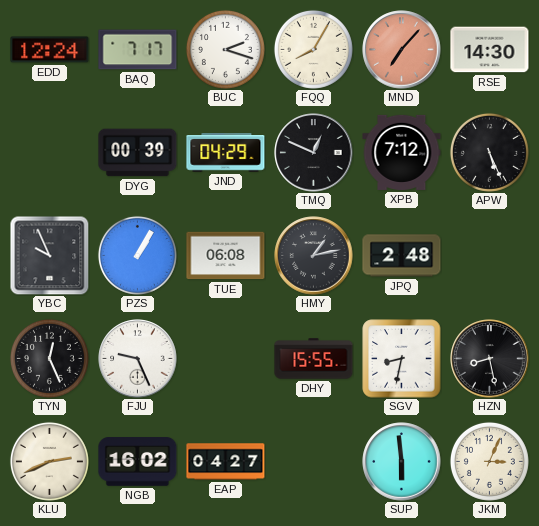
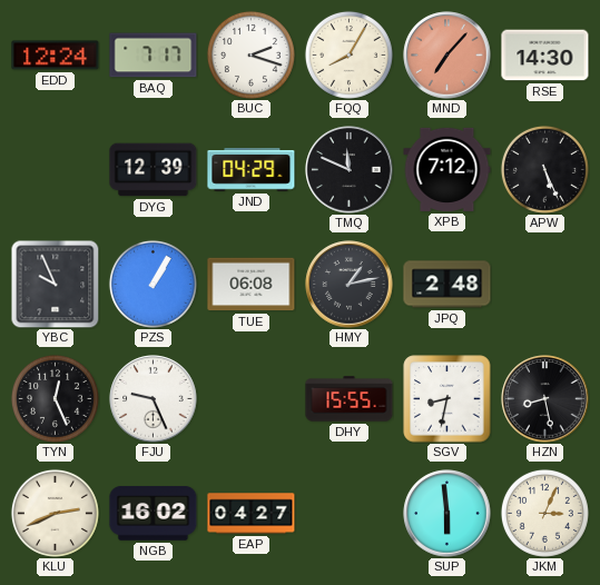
DYG: 00:39 -> 12:39 (154, 170)
TMQ: 12:49 -> 11:49 (350, 170)
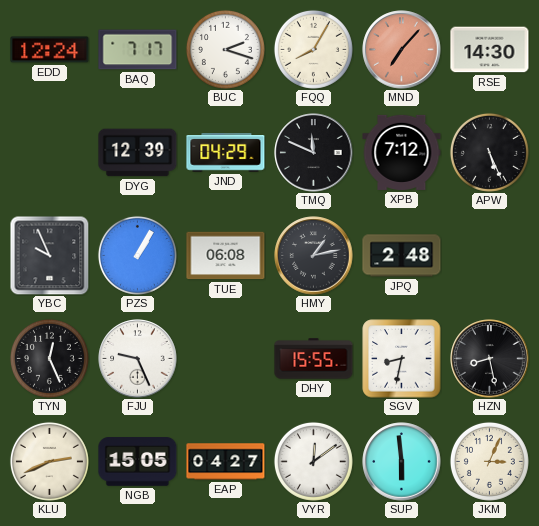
NGB: 16:02 -> 15:05 (138, 462)
VYR: none -> 12:09 (313, 461)
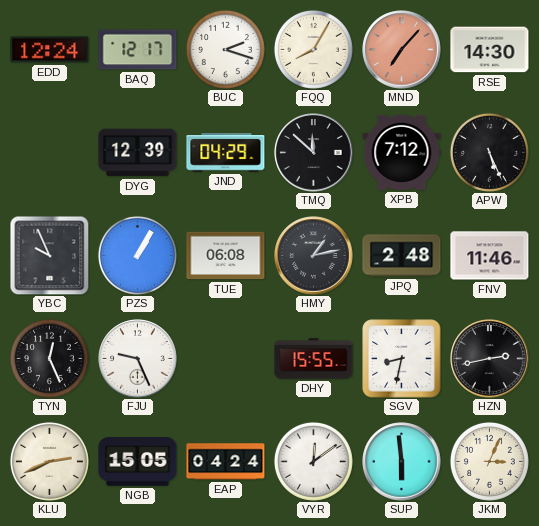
BAQ: 7:17 -> 12:17 (138, 50)
TMQ: 11:49 -> 11:52 (314, 153)
FNV: none -> 11:46 (490, 256)
HZN: 8:28 -> 2:43 (490, 359)
EAP: 04:27 -> 04:24 (226, 462)
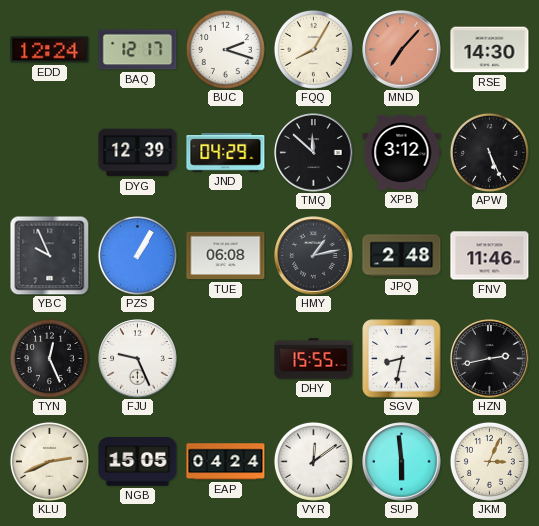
XPB: 7:12 -> 3:12 (402, 152)
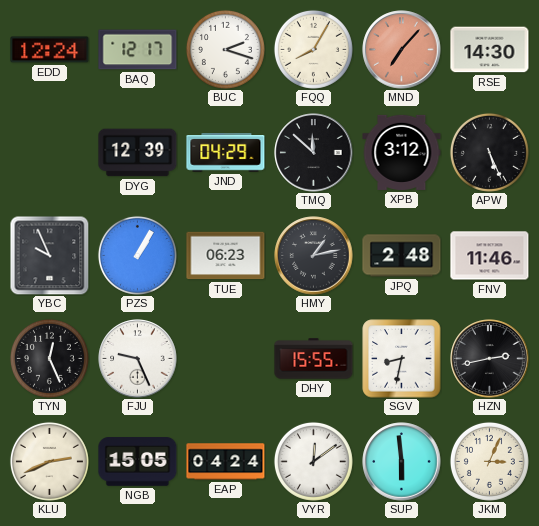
TUE: 06:08 -> 06:23 (226, 256)
